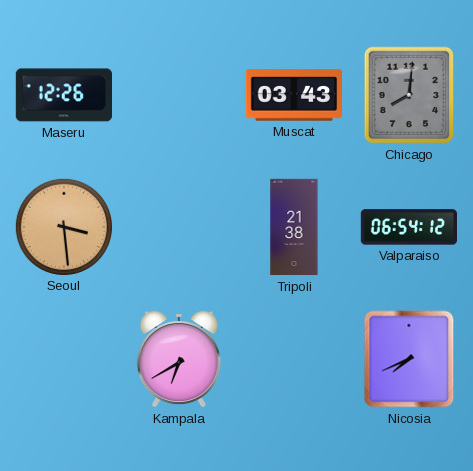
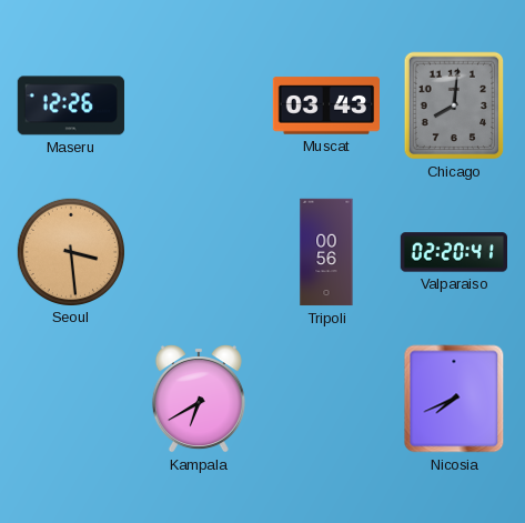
Tripoli: 21:38 -> 00:56 (326, 252)
Valparaiso: 06:54 -> 02:20 (453, 252)
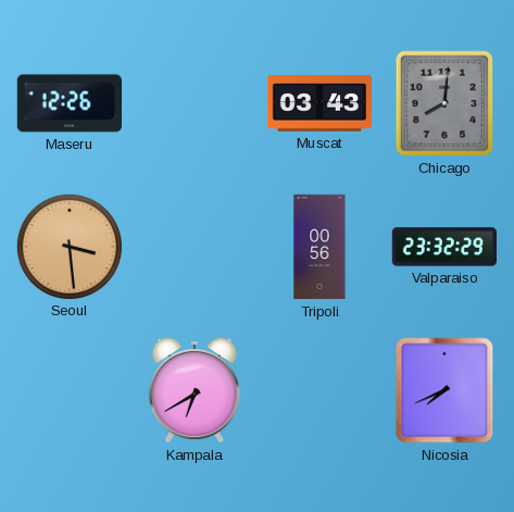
Valparaiso: 02:20 -> 23:32 (443, 247)
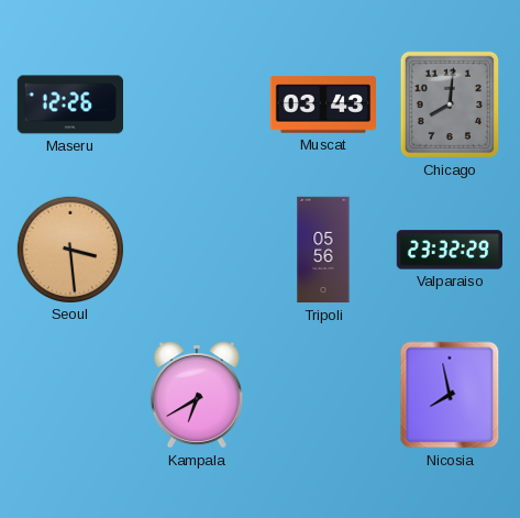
Tripoli: 00:56 -> 05:56 (323, 250)
Nicosia: 7:41 -> 7:58 (450, 395)
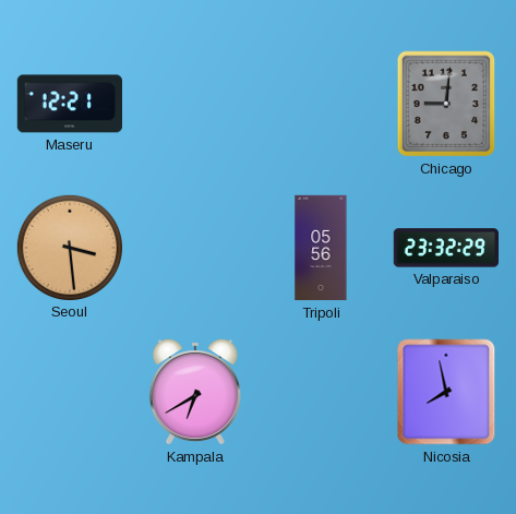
Maseru: 12:26 -> 12:21 (69, 104)
Muscat: 03:43 -> none (322, 104)
Chicago: 8:01 -> 9:01 (446, 104)
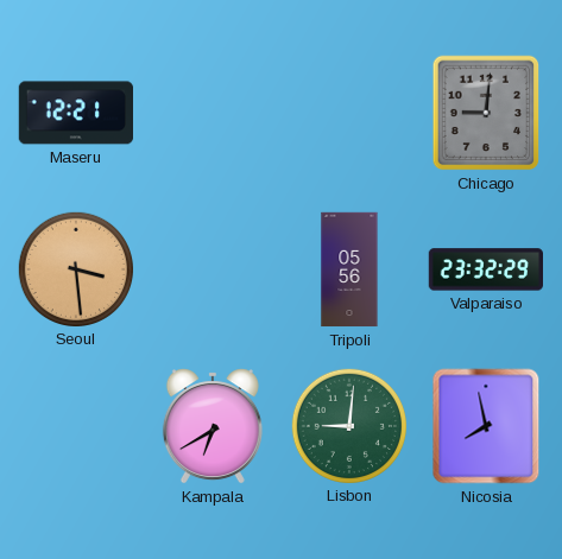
Lisbon: none -> 9:01 (348, 425)
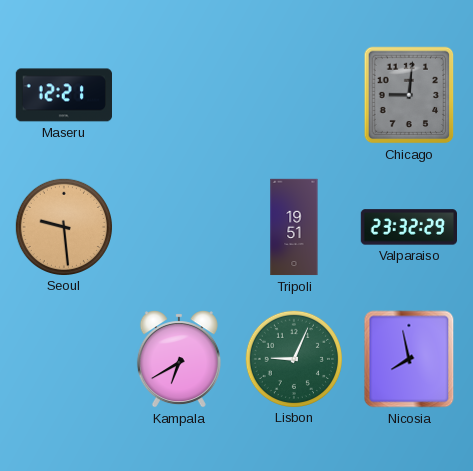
Seoul: 3:29 -> 9:29 (63, 226)
Tripoli: 05:56 -> 19:51 (294, 227)
Lisbon: 9:01 -> 9:04 (293, 358)
